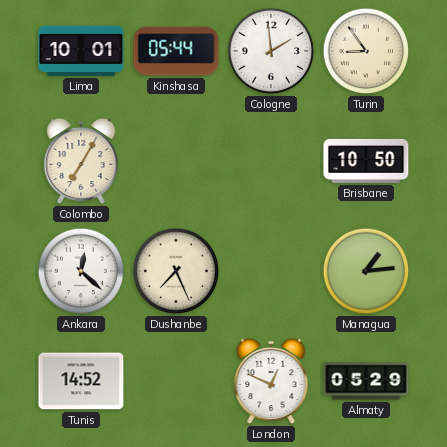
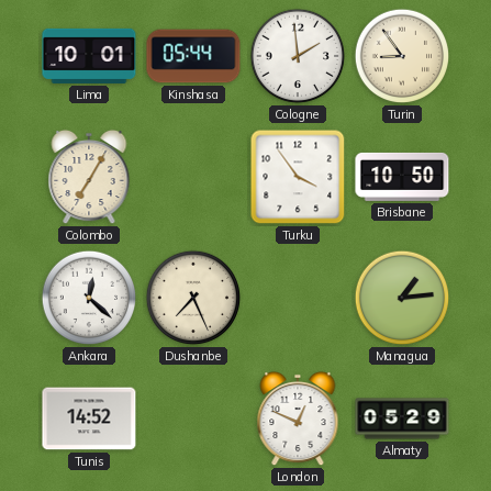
Turku: none -> 3:54 (298, 177)
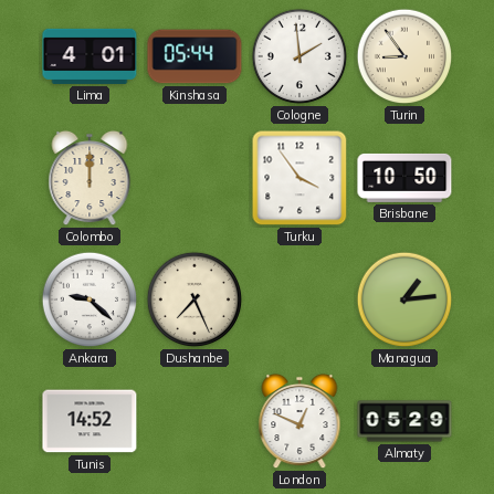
Lima: 10:01 -> 4:01 (90, 56)
Colombo: 7:05 -> 12:00 (90, 178)
Ankara: 12:22 -> 9:22 (90, 299)
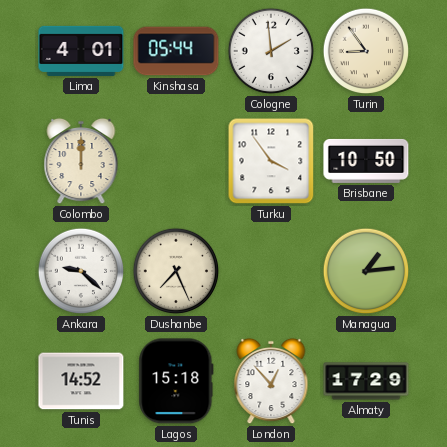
Lagos: none -> 15:18 (176, 381)
London: 12:49 -> 12:53 (271, 381)
Almaty: 05:29 -> 17:29 (366, 381)
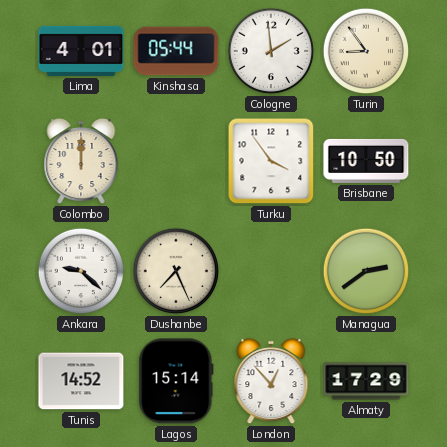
Managua: 1:14 -> 2:39 (366, 271)
Lagos: 15:18 -> 15:14 (176, 381)
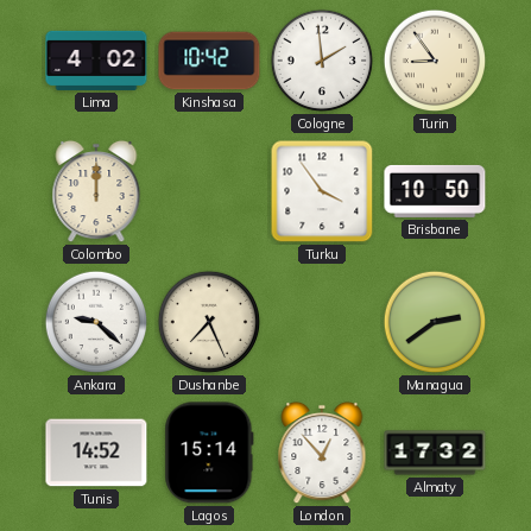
Lima: 4:01 -> 4:02 (96, 61)
Kinshasa: 05:44 -> 10:42 (209, 61)
Almaty: 17:29 -> 17:32 (435, 453)
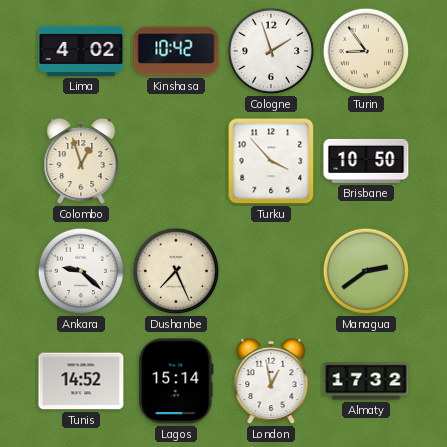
Cologne: 1:59 -> 1:57 (271, 51)
Colombo: 12:00 -> 12:57 (81, 161)
Turku: 3:54 -> 3:53 (271, 161)
London: 12:53 -> 12:58 (271, 381)
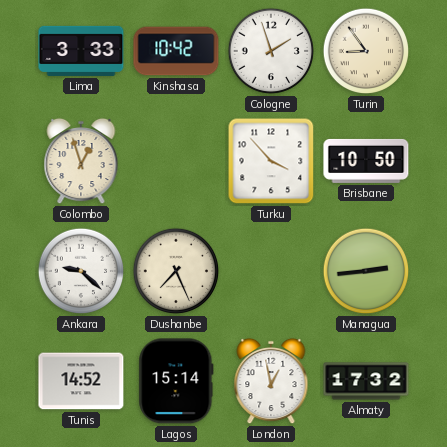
Lima: 4:02 -> 3:33 (81, 51)
Managua: 2:39 -> 2:44 (366, 271)
